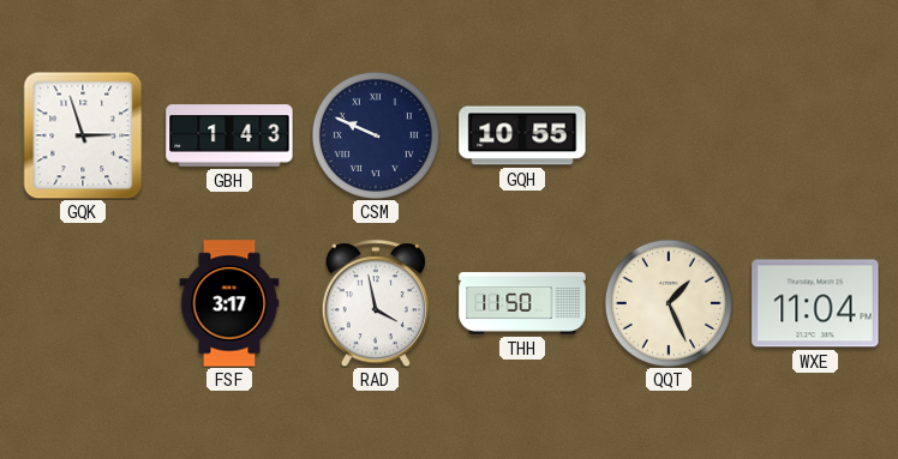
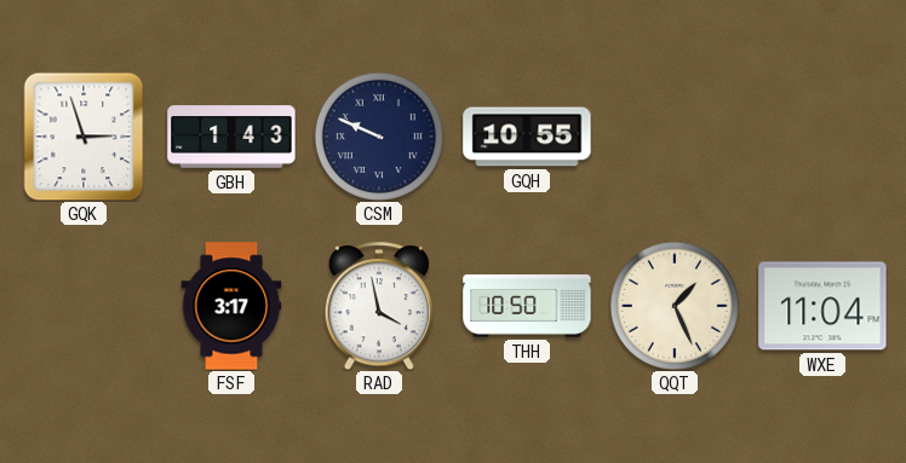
THH: 11:50 -> 10:50 (527, 306)
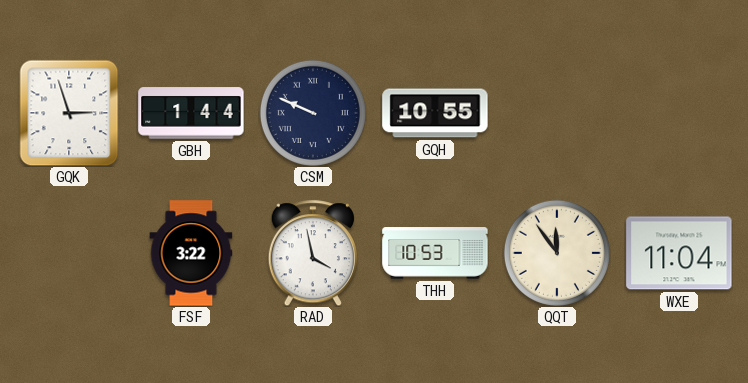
GBH: 1:43 -> 1:44 (191, 113)
FSF: 3:17 -> 3:22 (191, 253)
THH: 10:50 -> 10:53 (435, 253)
QQT: 1:26 -> 11:54 (557, 253)
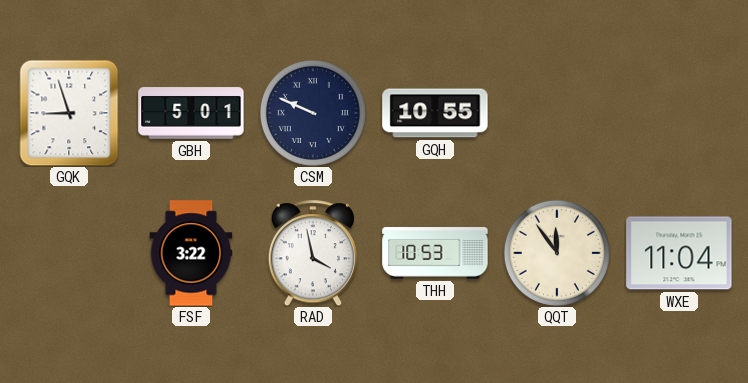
GQK: 2:57 -> 8:57 (69, 113)
GBH: 1:44 -> 5:01 (191, 113)
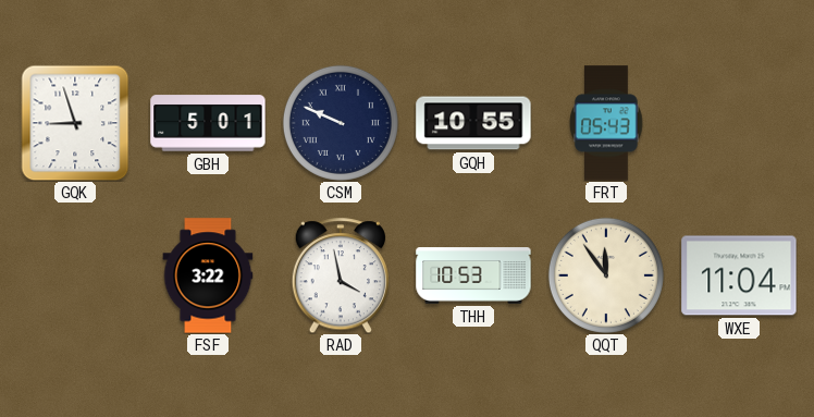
FRT: none -> 05:43 (606, 123)
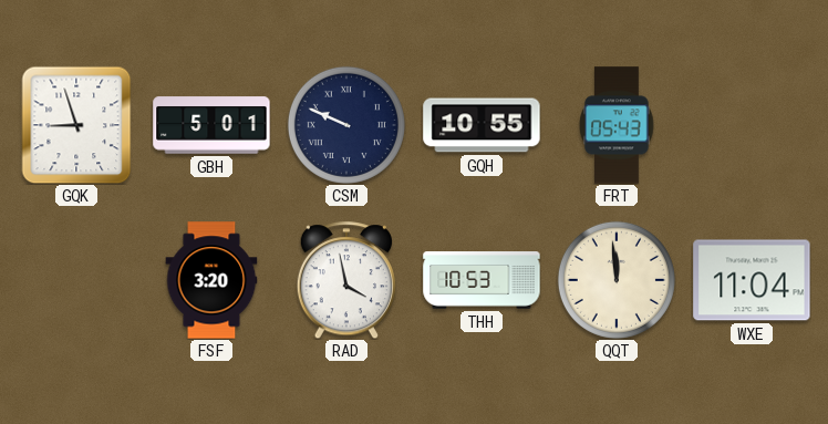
FSF: 3:22 -> 3:20 (211, 280)
QQT: 11:54 -> 11:59 (617, 280)
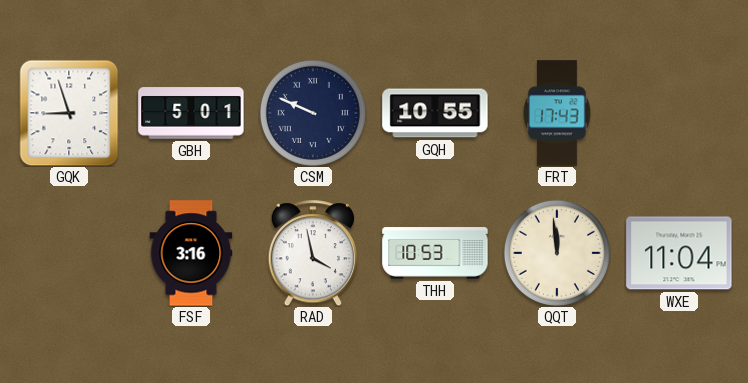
FRT: 05:43 -> 17:43 (557, 113)
FSF: 3:20 -> 3:16 (191, 253)
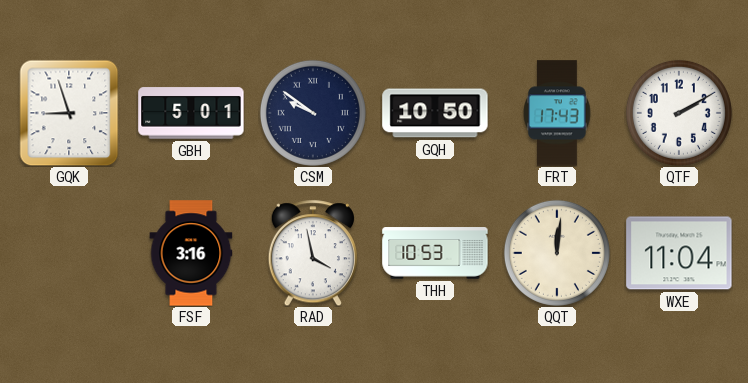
CSM: 9:49 -> 9:51 (313, 113)
GQH: 10:55 -> 10:50 (435, 113)
QTF: none -> 2:10 (679, 113)
QQT: 11:59 -> 12:01 (557, 253)
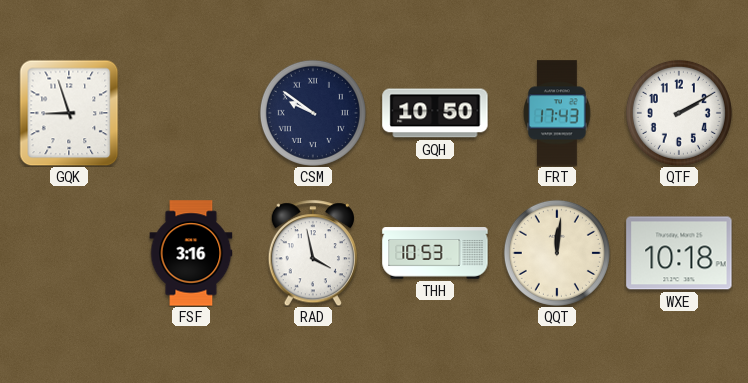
GBH: 5:01 -> none (191, 113)
WXE: 11:04 -> 10:18 (679, 253)
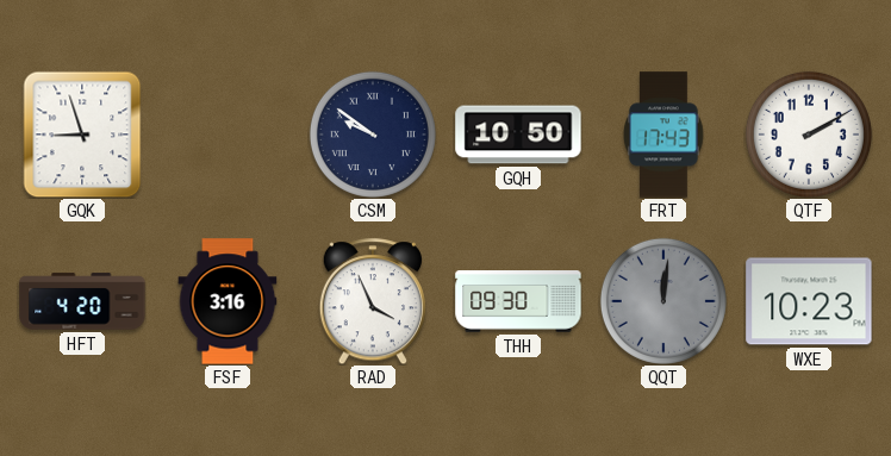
HFT: none -> 4:20 (82, 301)
RAD: 3:58 -> 3:56 (373, 301)
THH: 10:53 -> 09:30 (518, 301)
QQT dial: cream -> grey (663, 301)
WXE: 10:18 -> 10:23 (809, 301)
